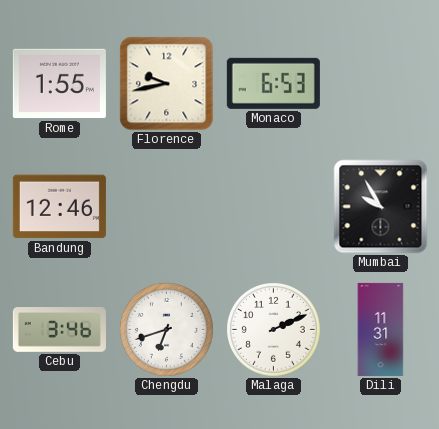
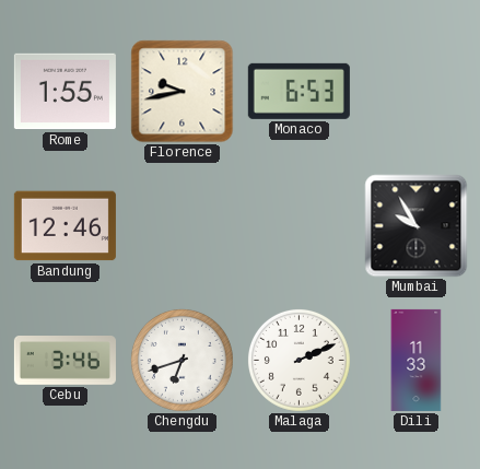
Dili: 11:31 -> 11:33 (417, 360)
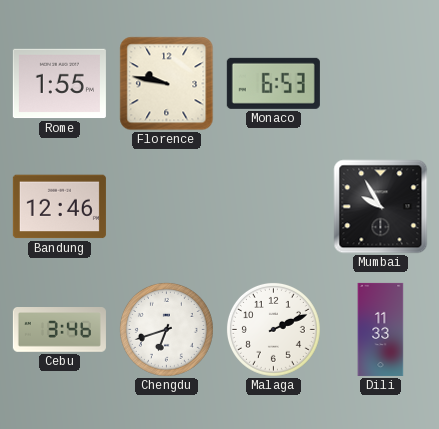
Florence: 9:43 -> 9:47 (167, 84)
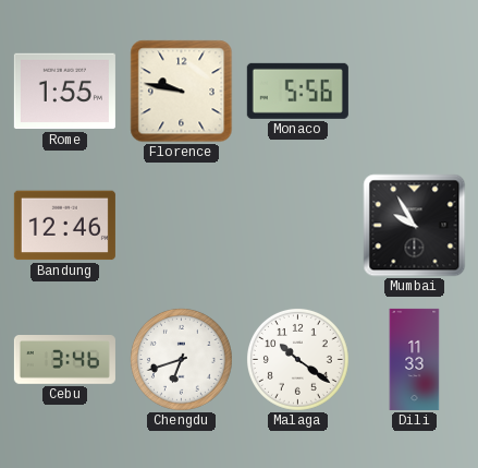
Monaco: 6:53 -> 5:56 (297, 91)
Malaga: 2:11 -> 10:21 (297, 359)
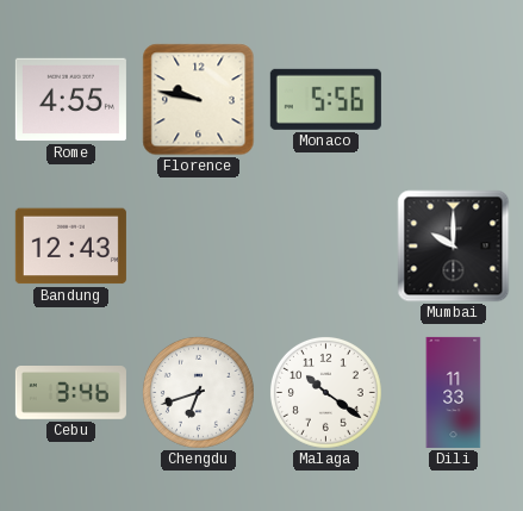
Rome: 1:55 -> 4:55 (70, 100)
Bandung: 12:46 -> 12:43 (70, 247)
Mumbai: 9:55 -> 10:00 (454, 247)
